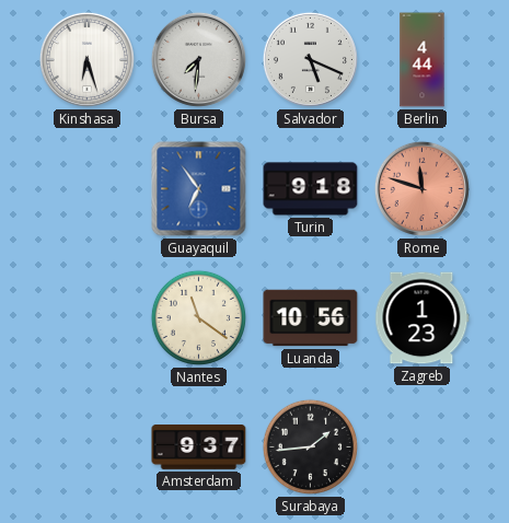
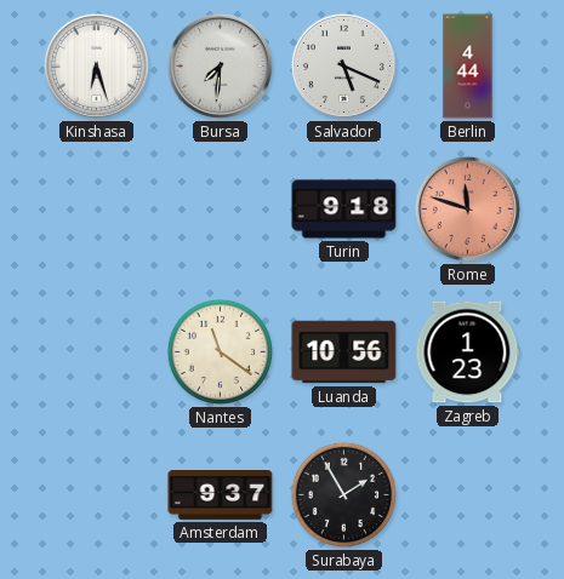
Guayaquil: 6:54 -> none (199, 189)
Surabaya: 1:44 -> 1:55 (343, 494)
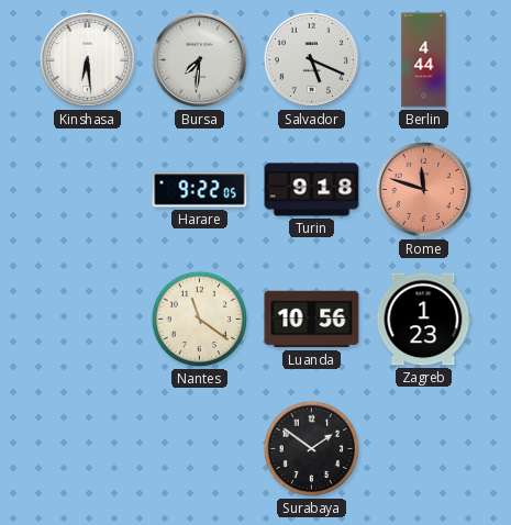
Kinshasa: 6:27 -> 6:29 (87, 59)
Harare: none -> 9:22 (200, 190)
Amsterdam: 9:37 -> none (221, 495)
Surabaya: 1:55 -> 1:51 (311, 448)
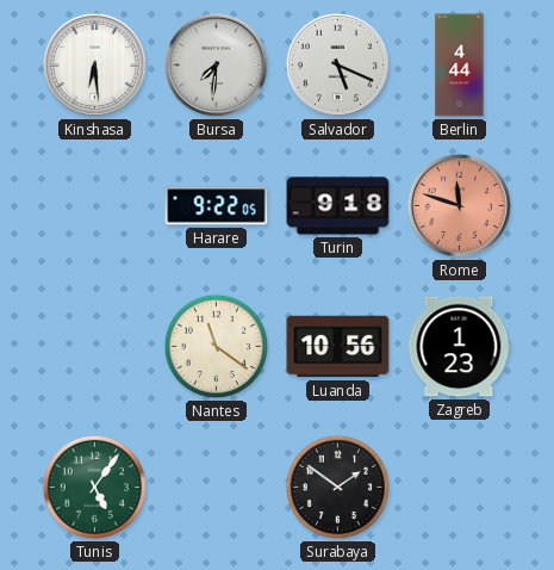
Tunis: none -> 5:06 (94, 487)
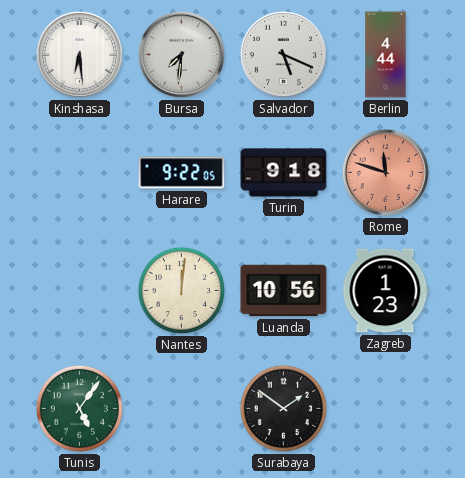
Nantes: 11:21 -> 12:01 (181, 290)
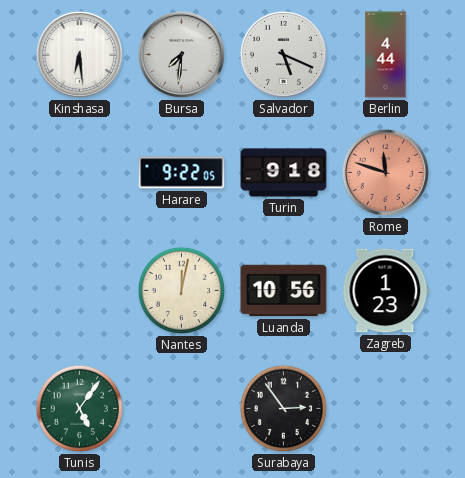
Nantes: 12:01 -> 12:02 (181, 290)
Surabaya: 1:51 -> 2:54 (283, 408)
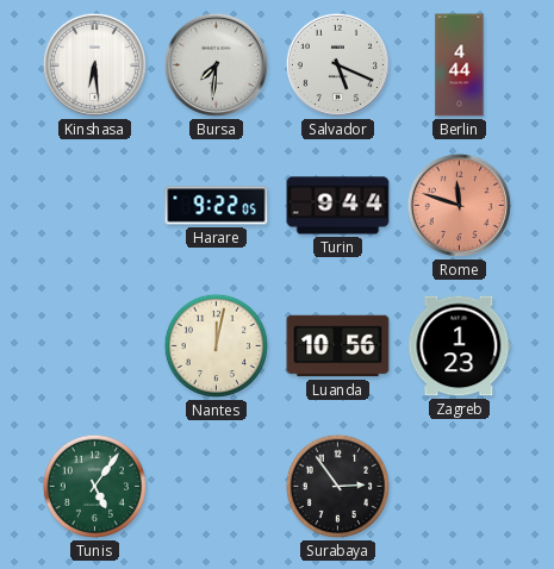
Turin: 9:18 -> 9:44 (338, 206)
